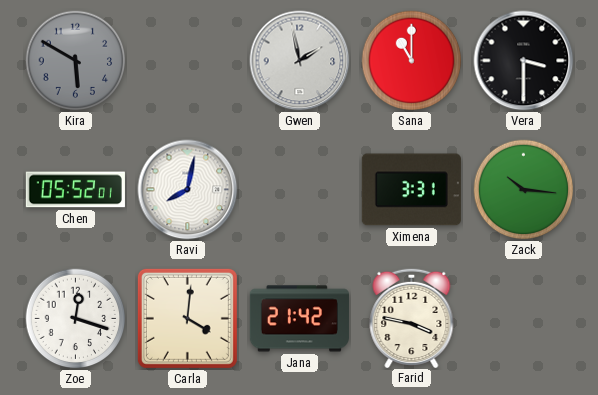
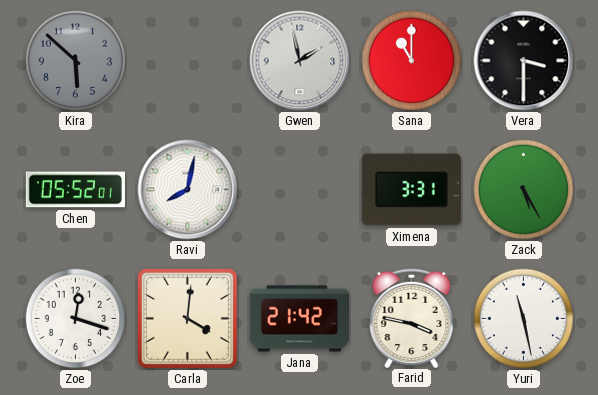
Kira: 5:50 -> 5:52 (76, 61)
Zack: 10:16 -> 5:25 (524, 190)
Yuri: none -> 11:28 (524, 319)
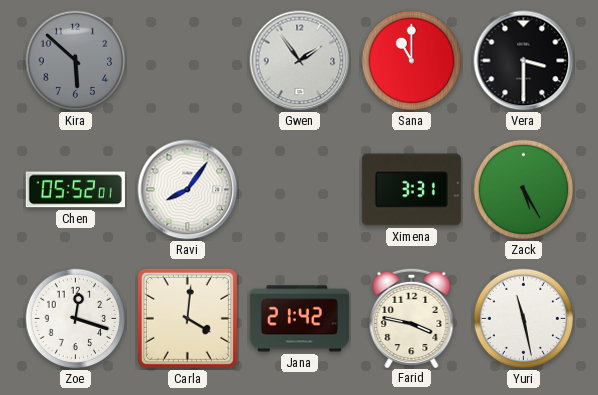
Gwen: 1:58 -> 1:54 (300, 61)
Ravi: 8:02 -> 8:06 (188, 190)
